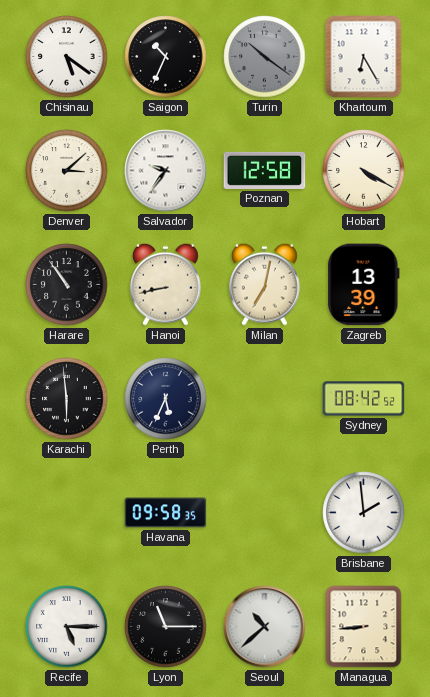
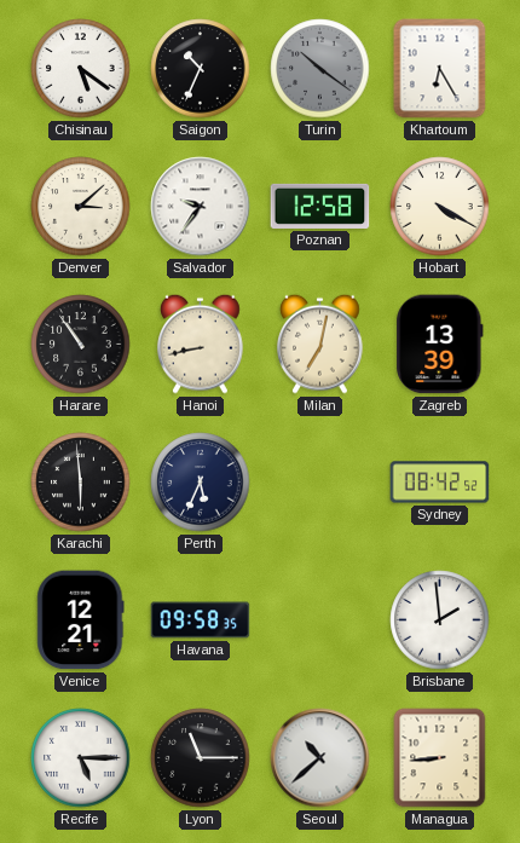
Venice: none -> 12:21 (81, 620)
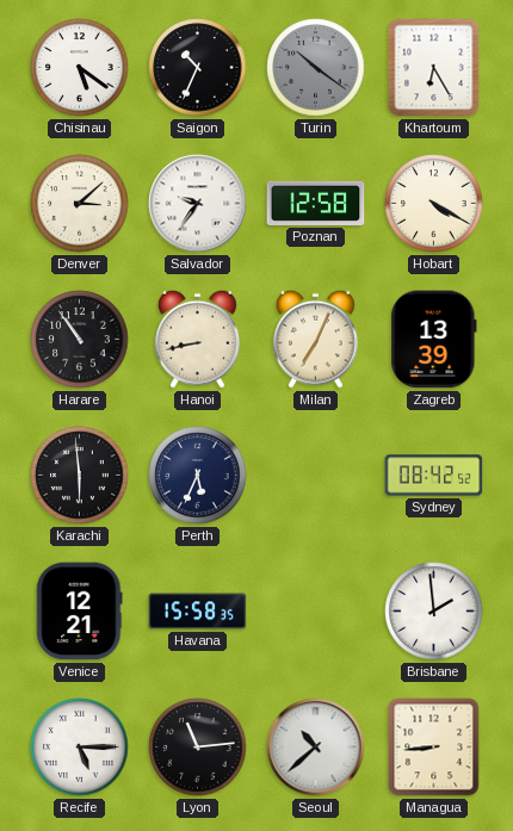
Milan: 7:02 -> 7:04 (316, 339)
Havana: 09:58 -> 15:58 (198, 612)
Lyon: 11:15 -> 11:14 (198, 748)
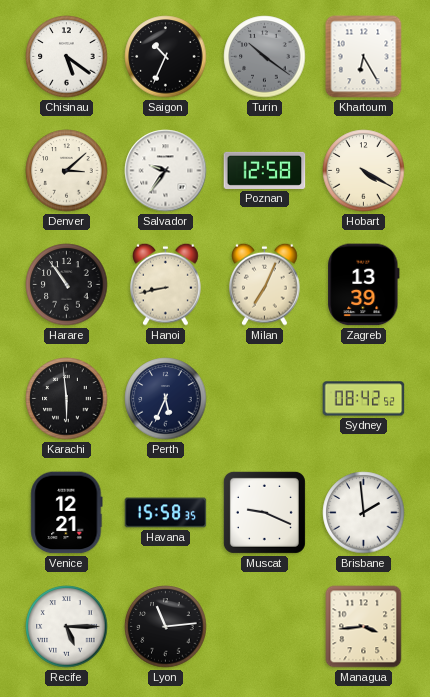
Muscat: none -> 9:19 (264, 512)
Seoul: 10:38 -> none (316, 748)
Managua: 8:44 -> 3:44 (364, 627)
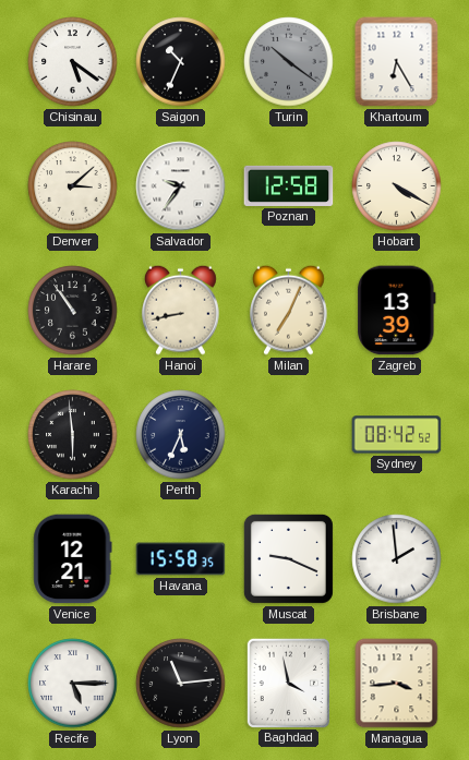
Baghdad: none -> 3:58 (288, 683)
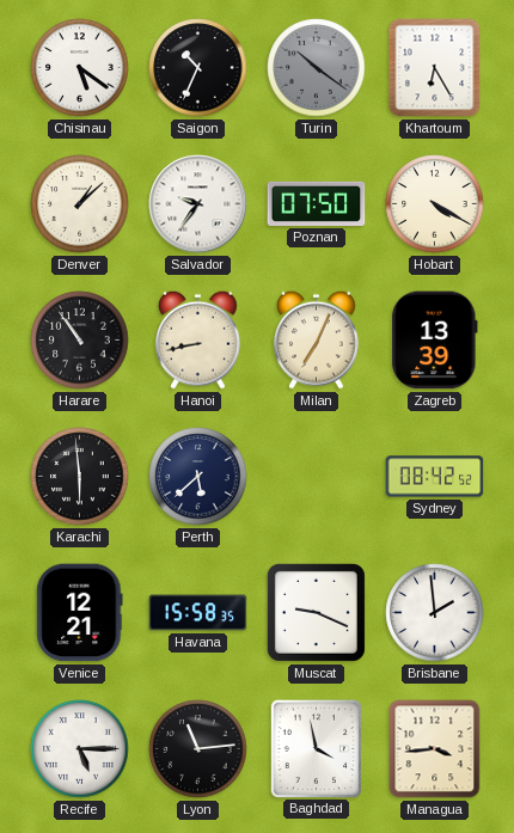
Denver: 3:08 -> 1:08 (80, 204)
Poznan: 12:58 -> 07:50 (317, 203)
Perth: 5:34 -> 5:38 (198, 477)
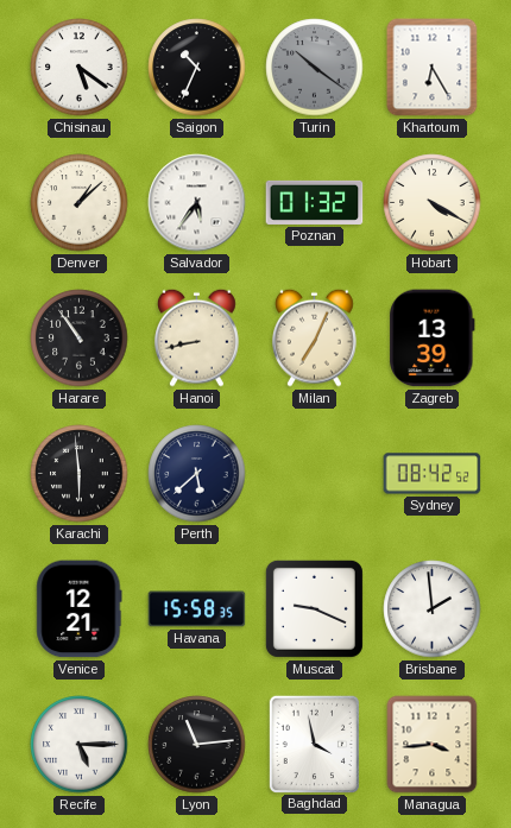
Salvador: 9:36 -> 5:36 (197, 203)
Poznan: 07:50 -> 01:32 (315, 202)
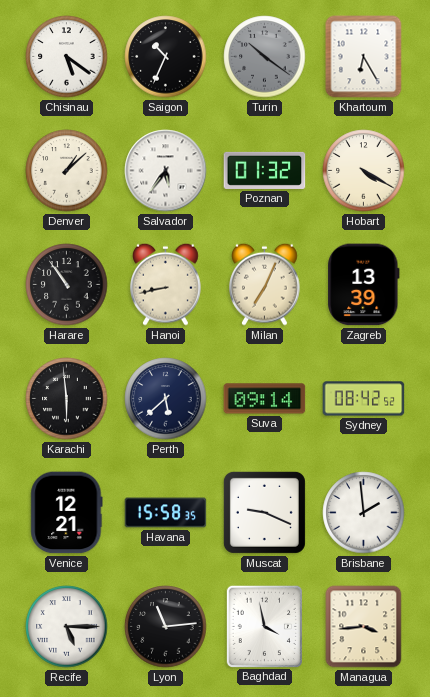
Suva: none -> 09:14 (265, 399)
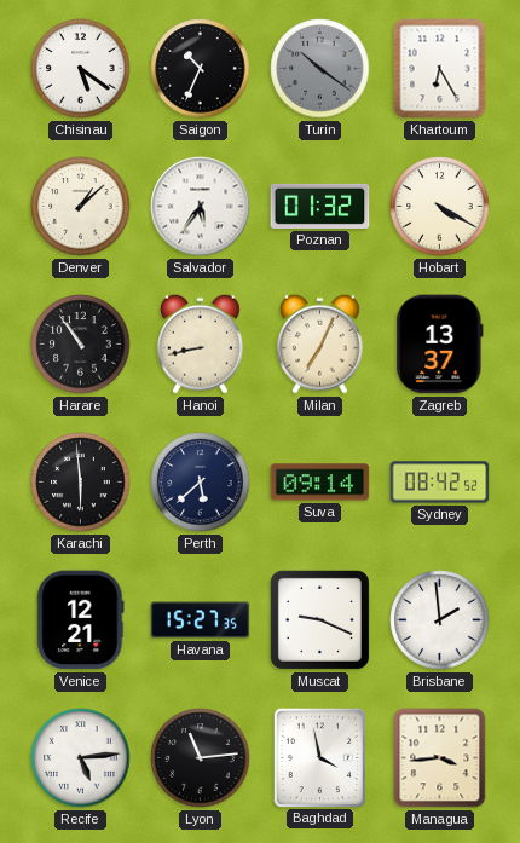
Zagreb: 13:39 -> 13:37 (440, 345)
Havana: 15:58 -> 15:27 (201, 620)
Recife: 5:15 -> 5:14 (81, 758)
